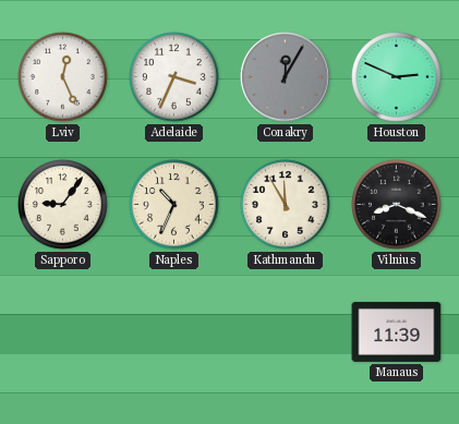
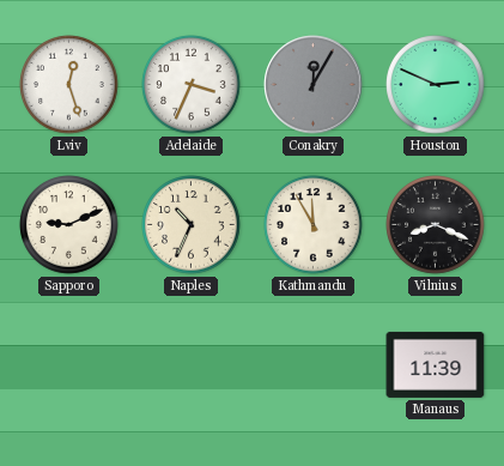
Lviv: 12:26 -> 12:27 (69, 85)
Sapporo: 9:06 -> 9:11 (69, 225)
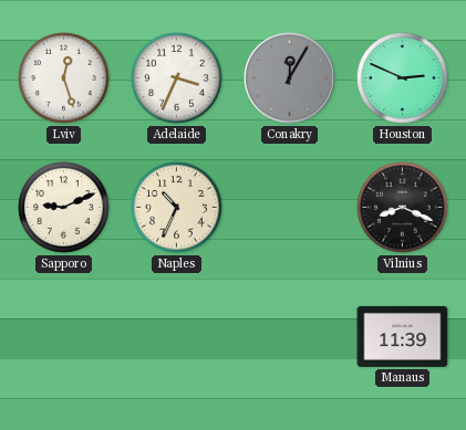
Kathmandu: 11:55 -> none (314, 225)
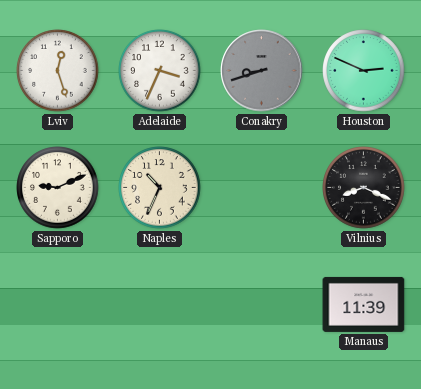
Conakry: 12:05 -> 8:42 (262, 71)
